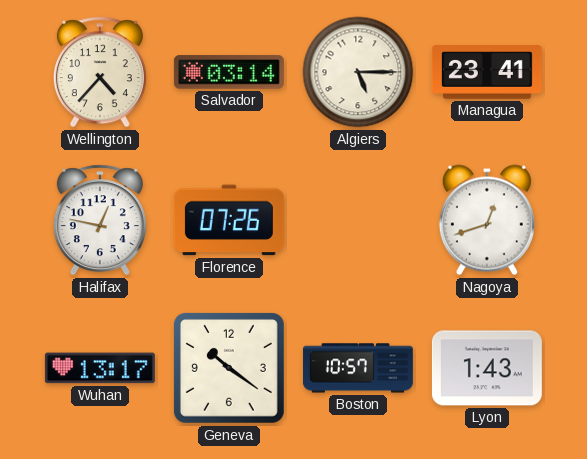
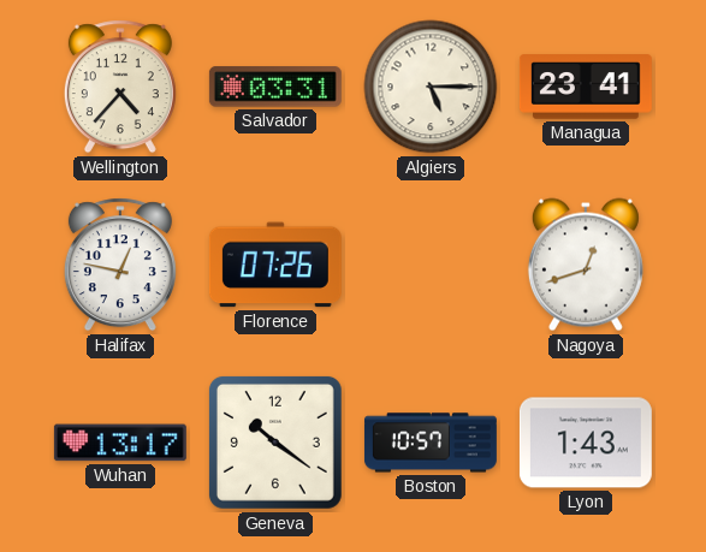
Salvador: 03:14 -> 03:31 (275, 87)
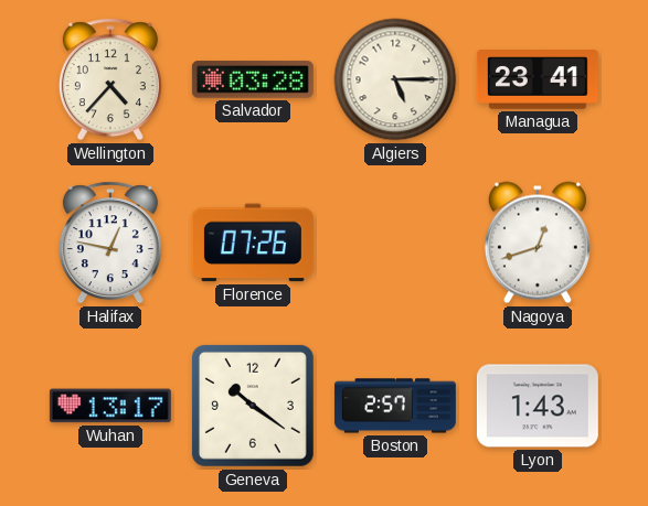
Salvador: 03:31 -> 03:28 (253, 79)
Boston: 10:57 -> 2:57 (395, 406)
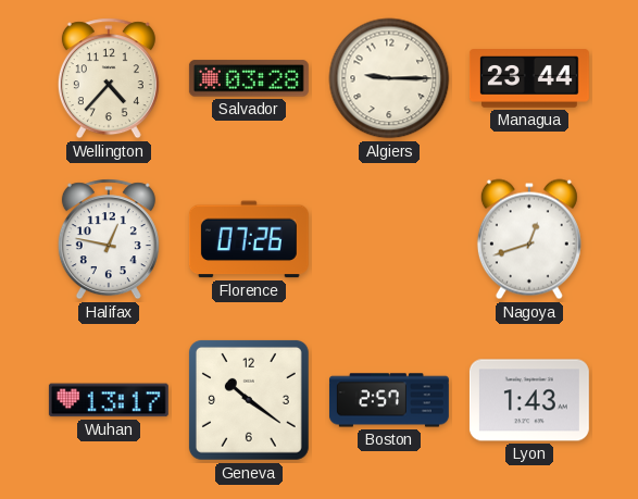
Algiers: 5:15 -> 9:15 (389, 78)
Managua: 23:41 -> 23:44 (529, 78)
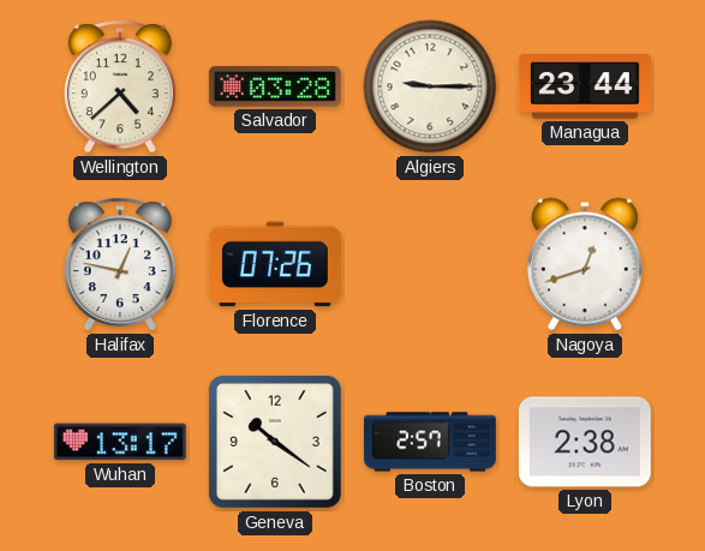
Wellington: 4:37 -> 4:38 (120, 86)
Lyon: 1:43 -> 2:38 (585, 442)
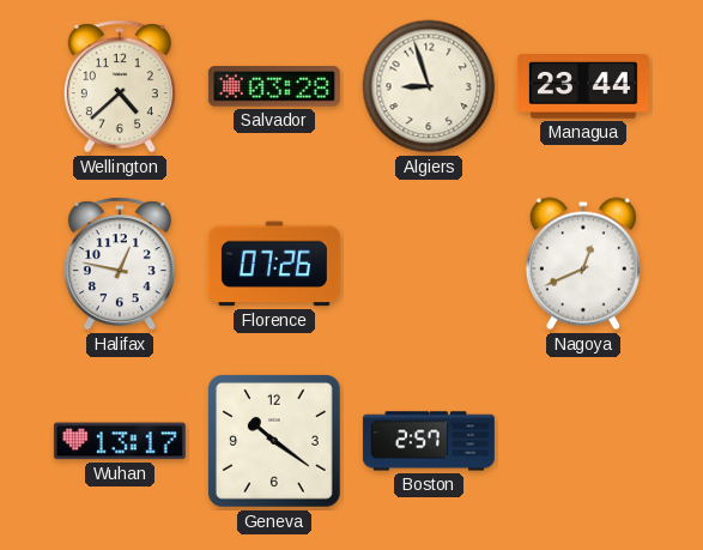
Algiers: 9:15 -> 8:57 (429, 86)
Nagoya: 12:42 -> 12:41 (583, 264)
Lyon: 2:38 -> none (585, 442)
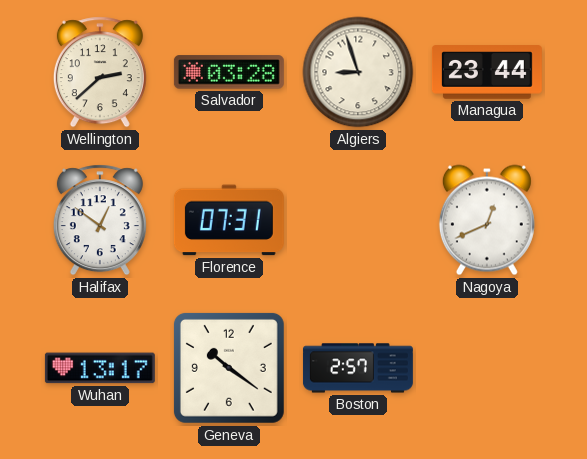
Wellington: 4:38 -> 2:38 (100, 72)
Halifax: 12:47 -> 12:51 (100, 220)
Florence: 07:26 -> 07:31 (229, 220)
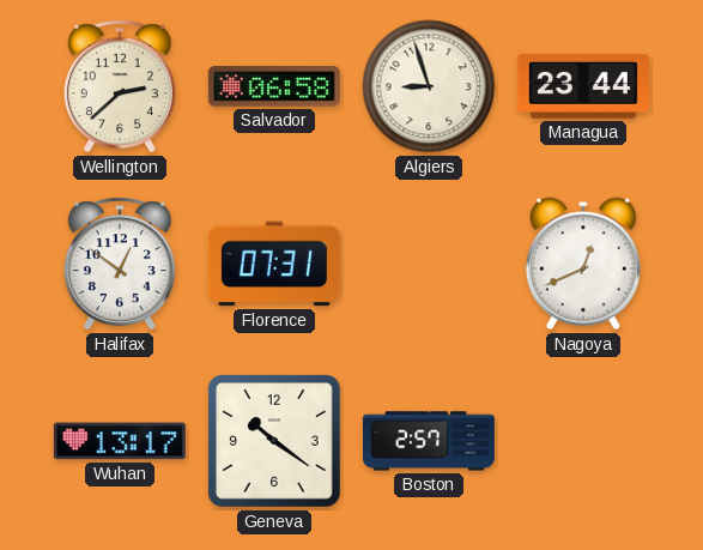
Salvador: 03:28 -> 06:58 (274, 86)
